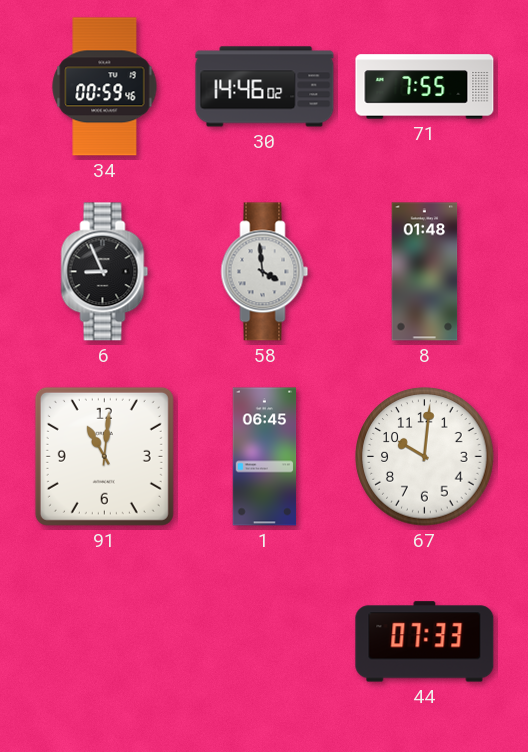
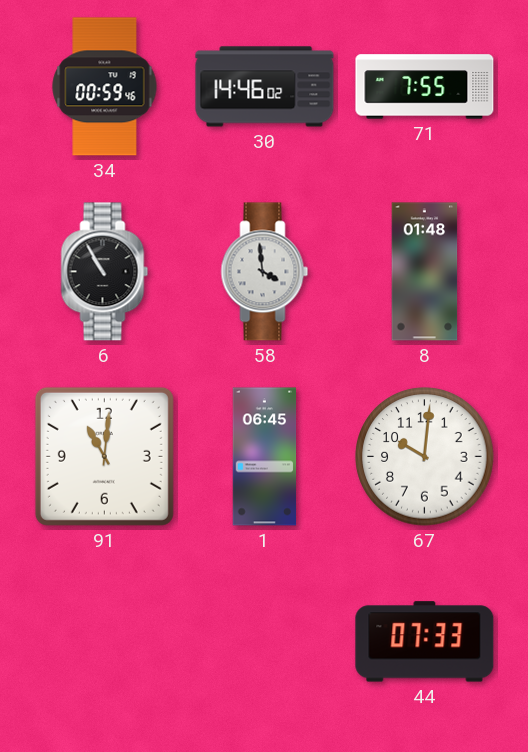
6: 8:56 -> 10:55 (105, 272)
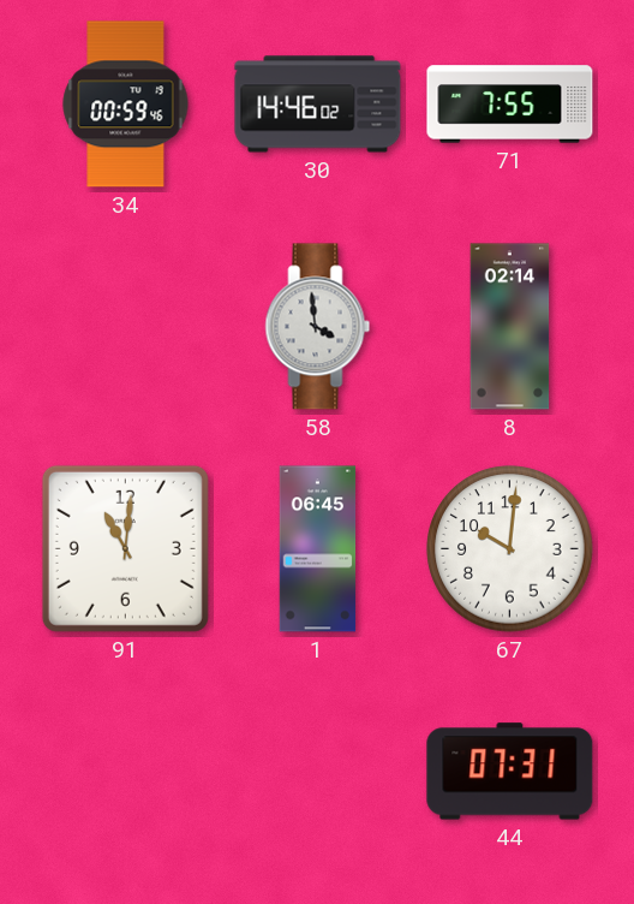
6: 10:55 -> none (105, 272)
8: 01:48 -> 02:14 (510, 327)
44: 07:33 -> 07:31 (510, 772)
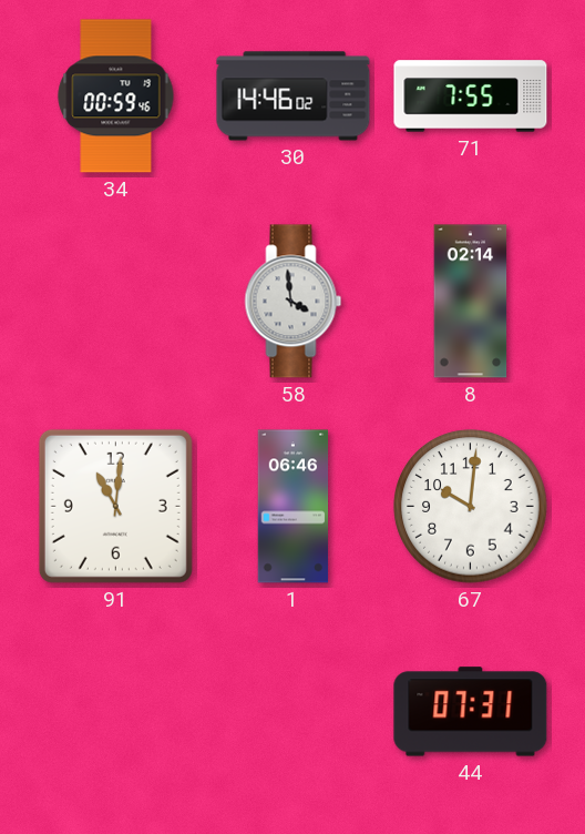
1: 06:45 -> 06:46 (294, 507)
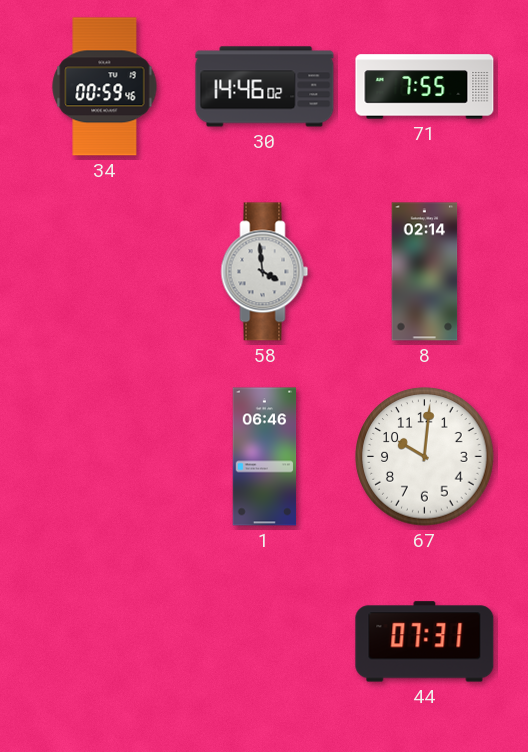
91: 11:01 -> none (115, 506)
